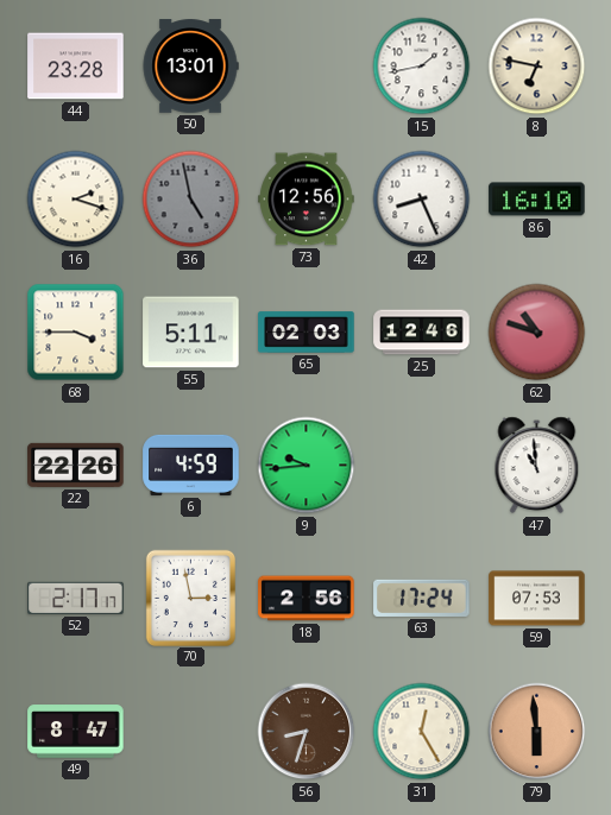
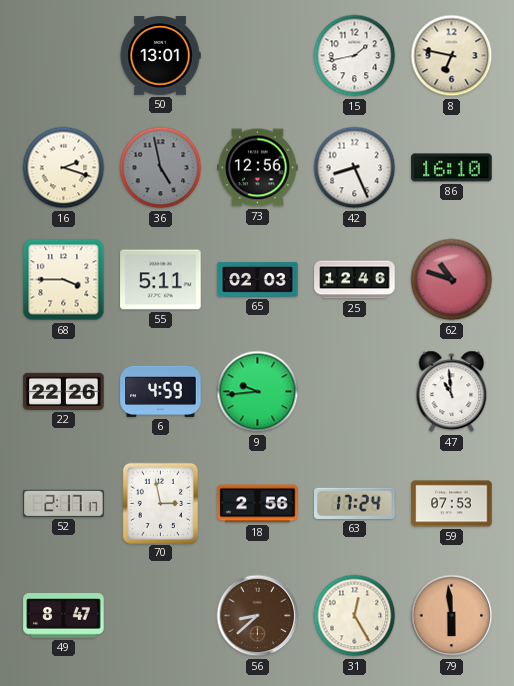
44: 23:28 -> none (76, 67)
56: 8:33 -> 8:38 (258, 616)
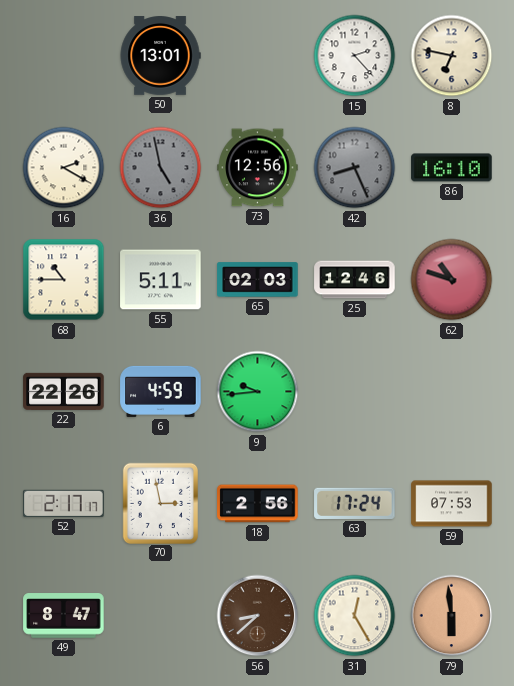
15: 1:43 -> 2:23 (355, 56)
16: 2:18 -> 2:20 (64, 168)
42 dial: white -> grey (355, 168)
68: 3:45 -> 10:45 (64, 280)
47: 10:59 -> none (452, 392)
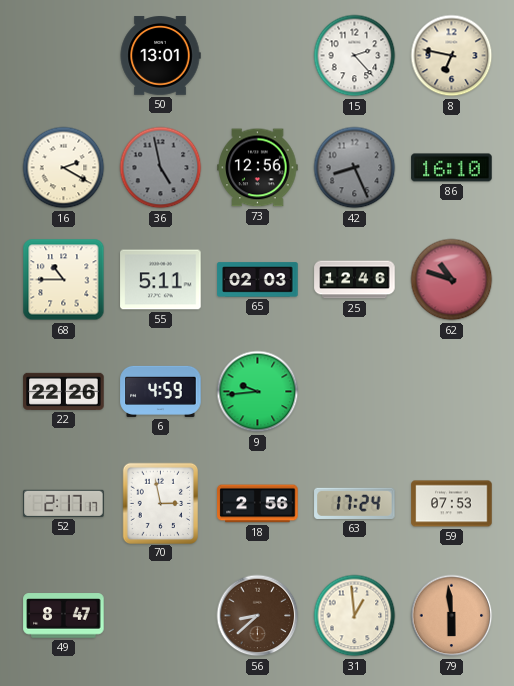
31: 12:25 -> 12:59 (355, 616)
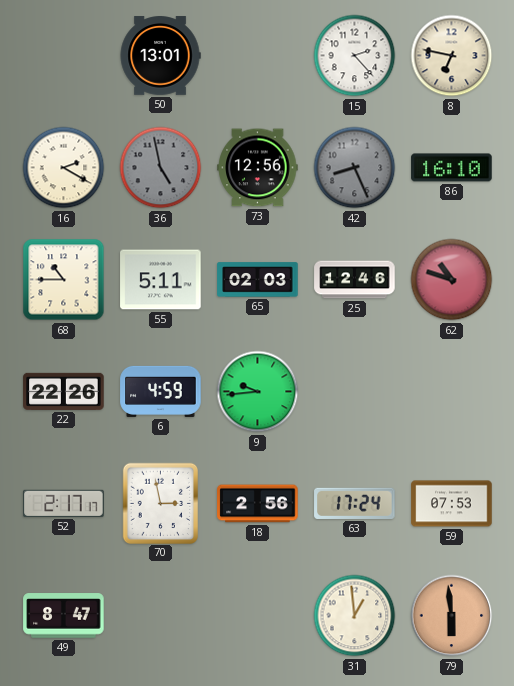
56: 8:38 -> none (258, 616)
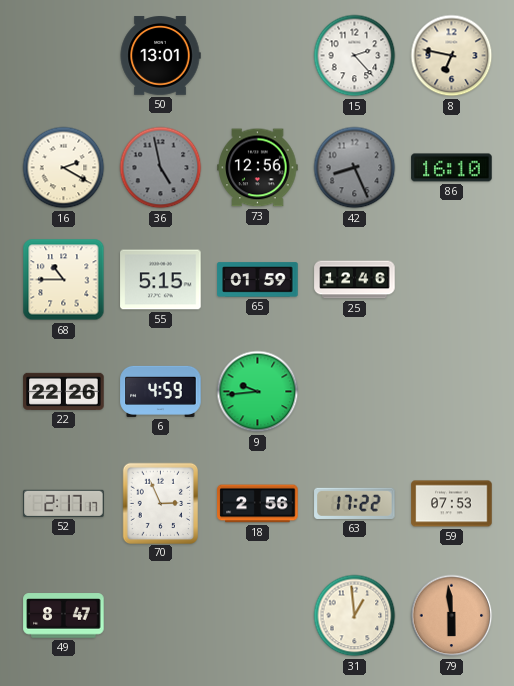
55: 5:11 -> 5:15 (161, 280)
65: 02:03 -> 01:59 (258, 280)
62: 10:48 -> none (452, 280)
70: 2:58 -> 2:56 (160, 503)
63: 17:24 -> 17:22 (355, 503)
